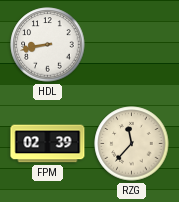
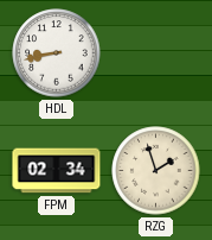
FPM: 02:39 -> 02:34 (57, 171)
RZG: 11:37 -> 1:57 (156, 171)
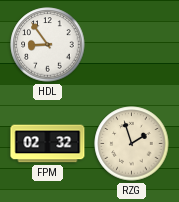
HDL: 8:43 -> 8:54 (48, 45)
FPM: 02:34 -> 02:32 (48, 144)
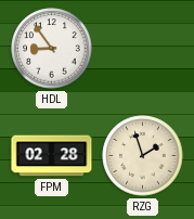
FPM: 02:32 -> 02:28 (52, 156)
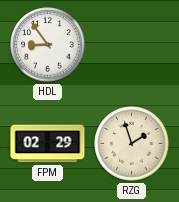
FPM: 02:28 -> 02:29 (48, 144)
